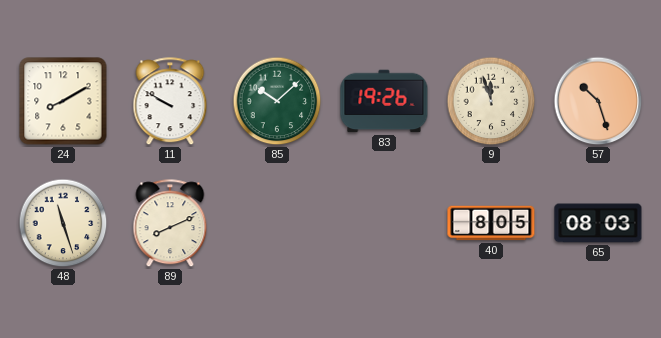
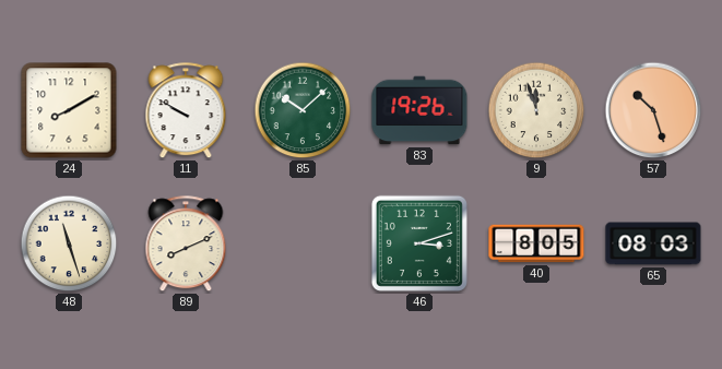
46: none -> 3:12 (419, 243)
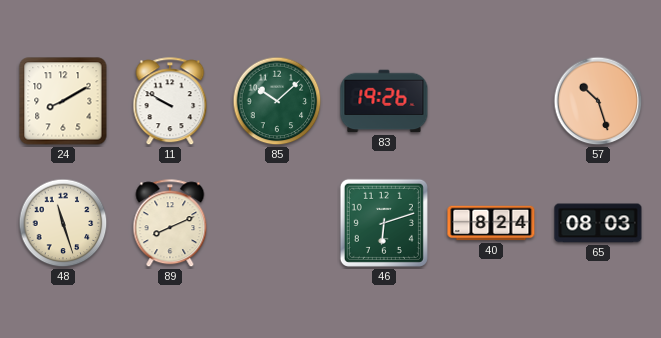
9: 11:57 -> none (536, 110)
46: 3:12 -> 6:12 (384, 223)
40: 8:05 -> 8:24 (491, 223)
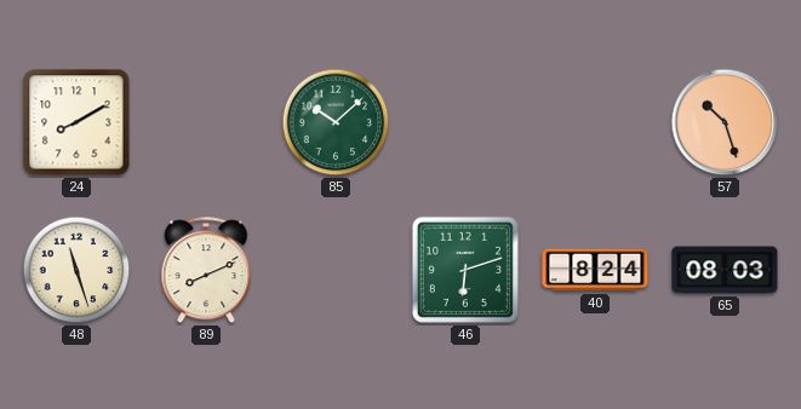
11: 9:50 -> none (170, 102)
83: 19:26 -> none (384, 101)
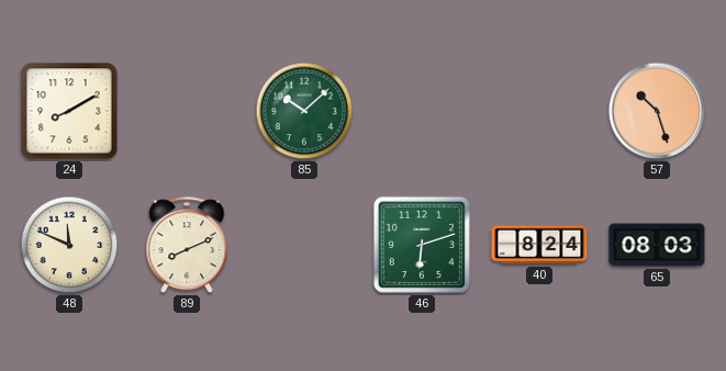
48: 11:27 -> 11:49 (69, 245)
